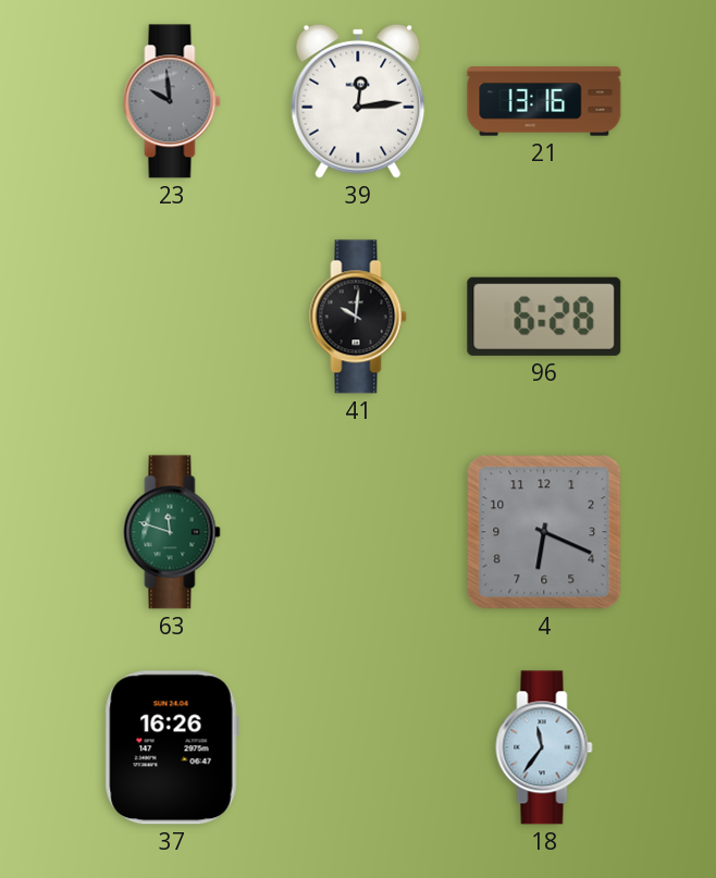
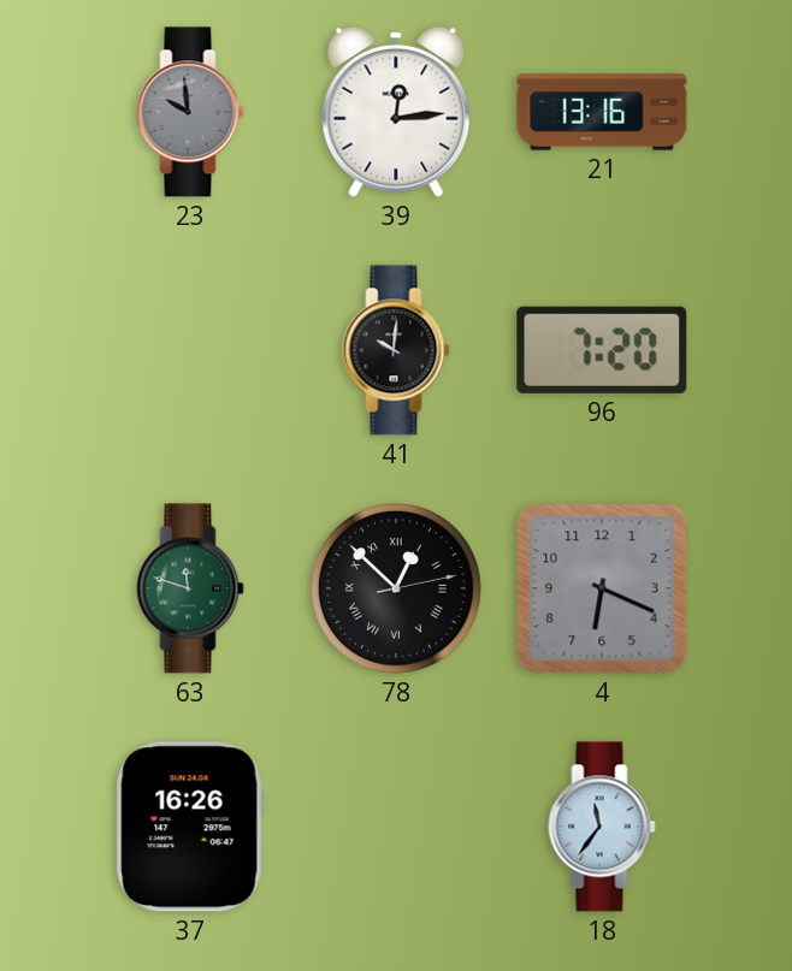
96: 6:28 -> 7:20 (602, 350)
78: none -> 12:52 (397, 590)
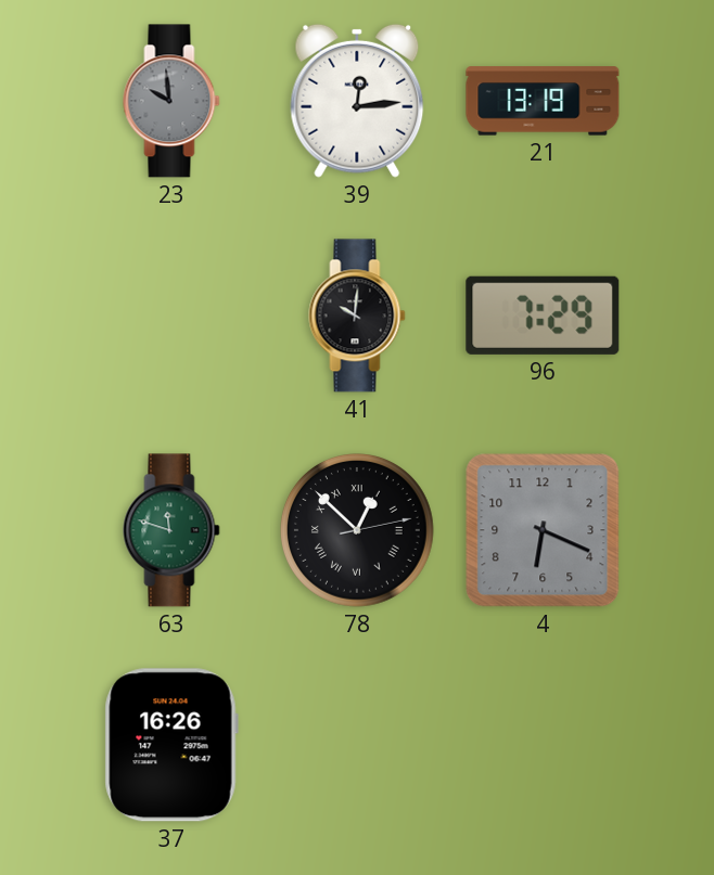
21: 13:16 -> 13:19 (543, 101)
96: 7:20 -> 7:29 (543, 316)
18: 11:36 -> none (602, 827)
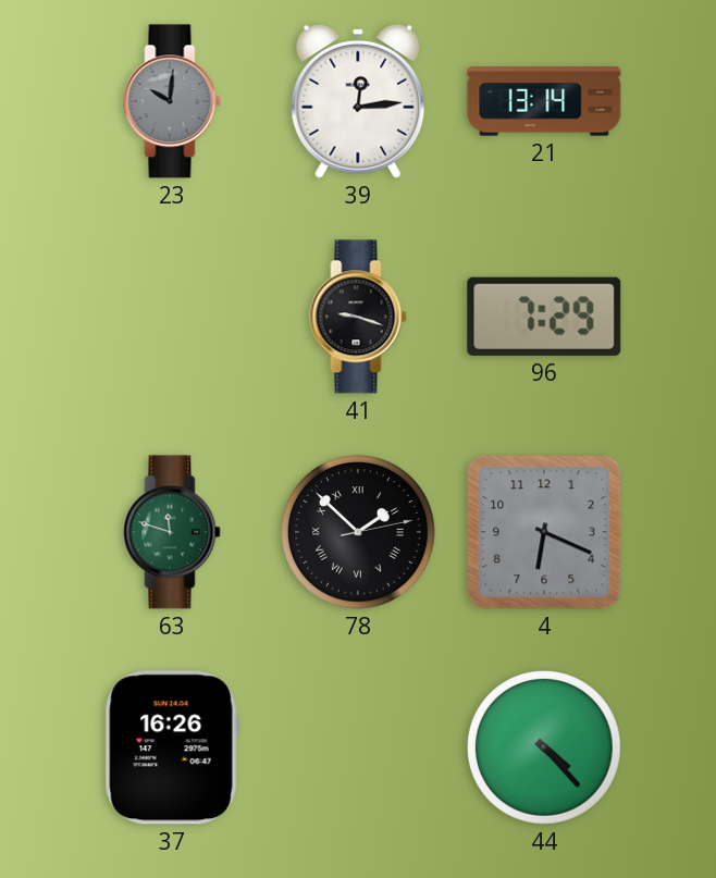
23: 9:59 -> 10:01 (172, 101)
21: 13:19 -> 13:14 (544, 101)
41: 10:01 -> 9:18 (358, 317)
78: 12:52 -> 1:52 (359, 533)
44: none -> 4:23 (545, 749)
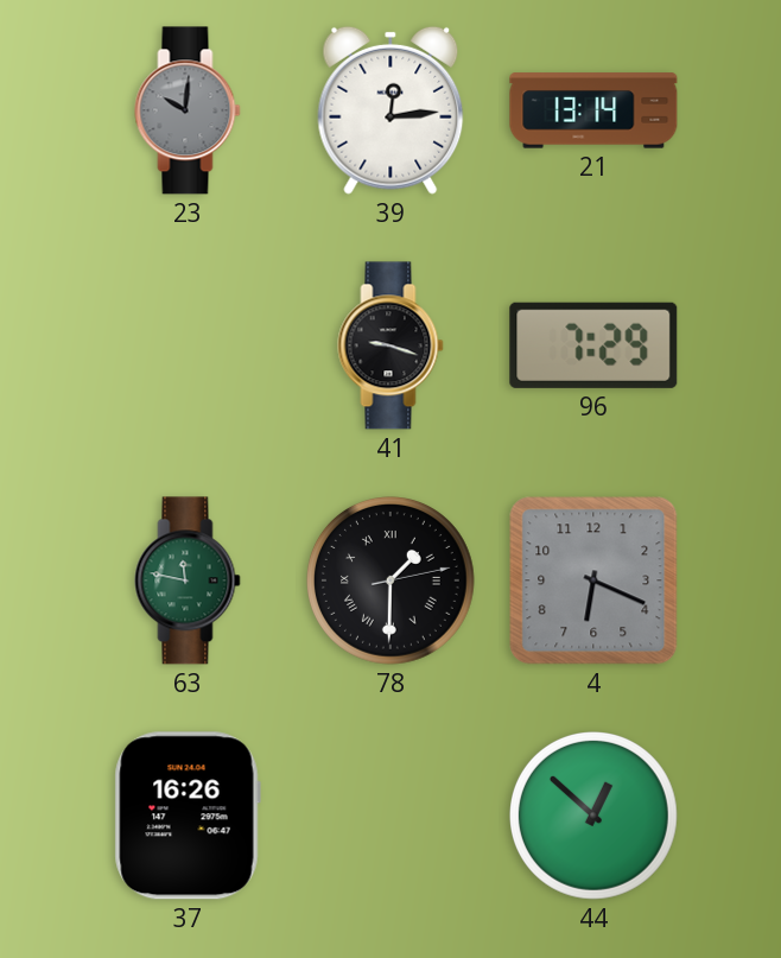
63: 11:48 -> 11:47 (188, 580)
78: 1:52 -> 1:30 (392, 582)
44: 4:23 -> 12:52 (595, 817)
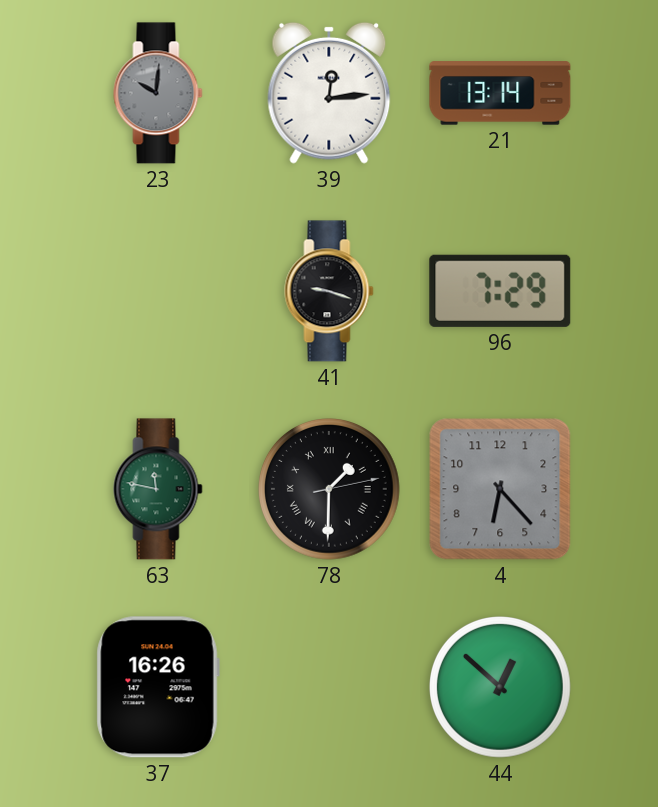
4: 6:19 -> 6:23 (500, 489)
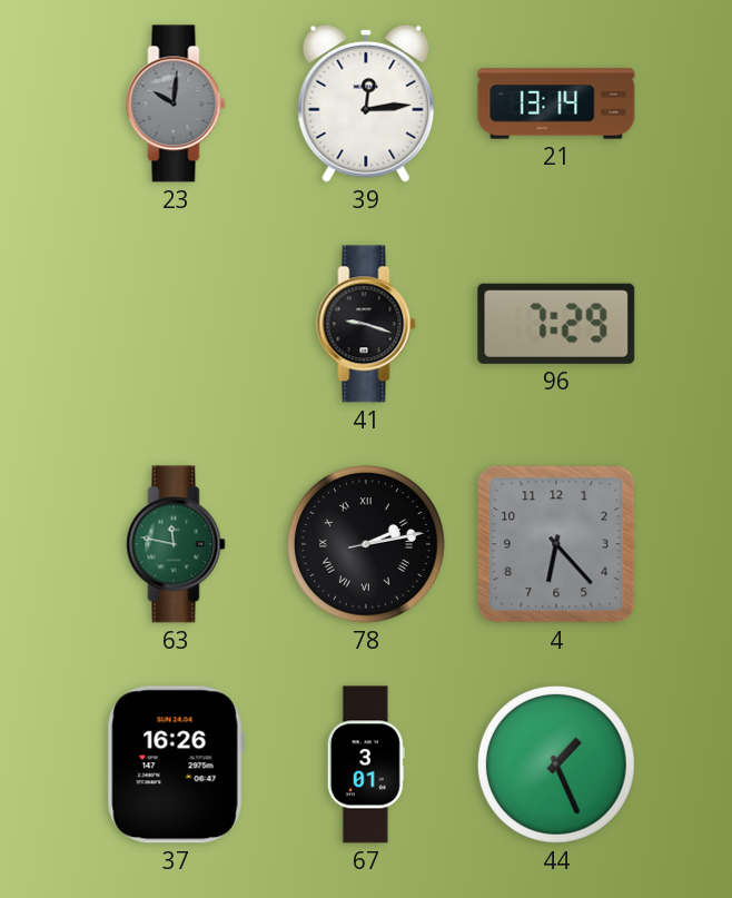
78: 1:30 -> 2:13 (367, 545)
67: none -> 3:01 (366, 764)
44: 12:52 -> 1:26 (557, 766)
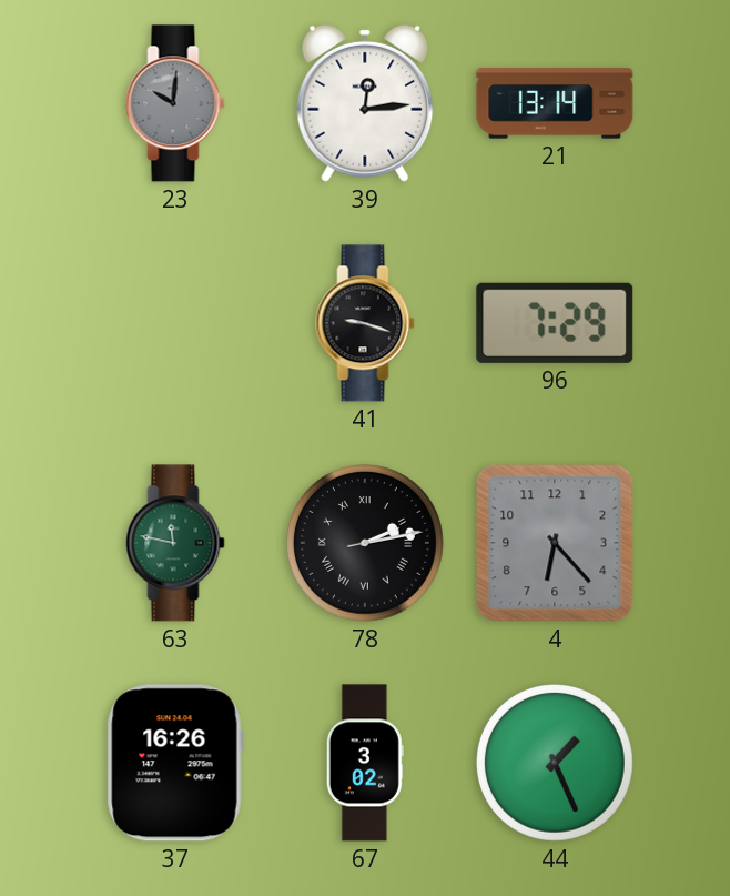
67: 3:01 -> 3:02 (365, 763)
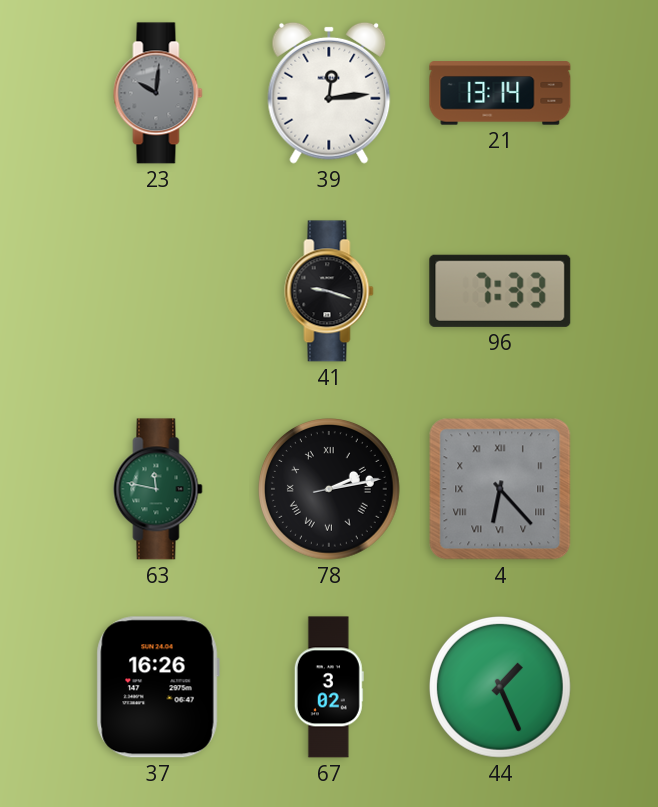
96: 7:29 -> 7:33 (500, 291)
4 numerals: Arabic -> Roman (500, 489)
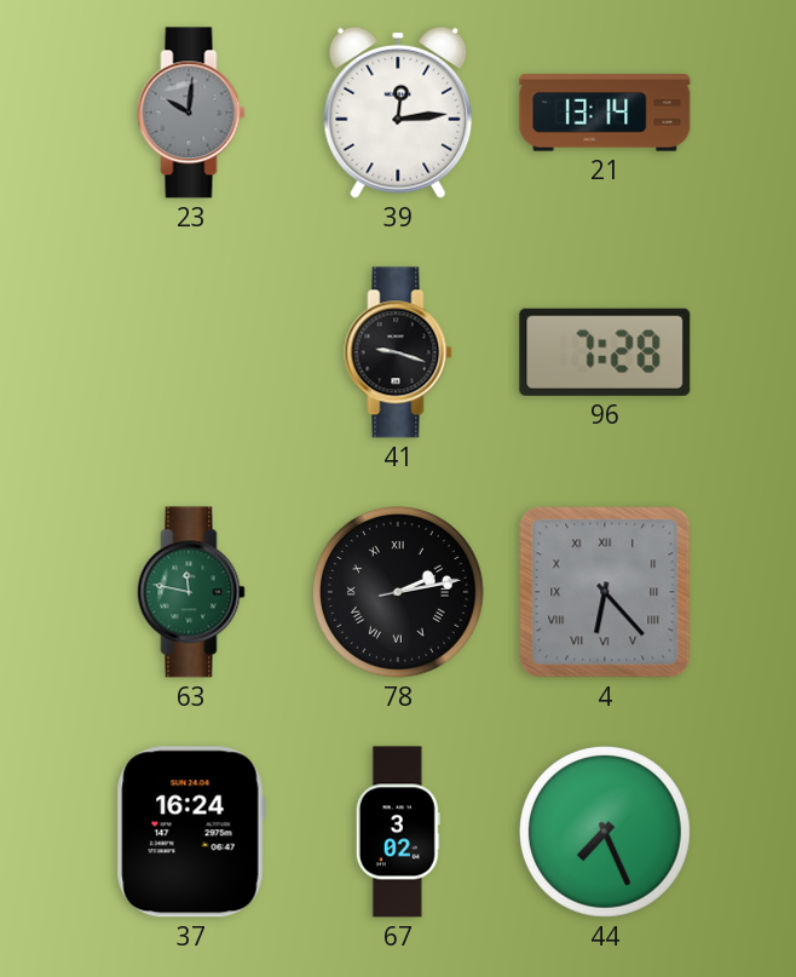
96: 7:33 -> 7:28 (605, 352)
37: 16:26 -> 16:24 (191, 832)
44: 1:26 -> 7:26 (606, 833)
